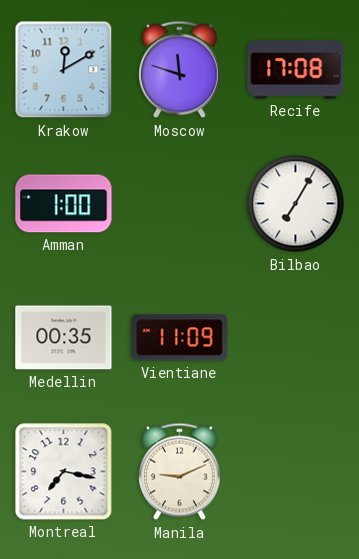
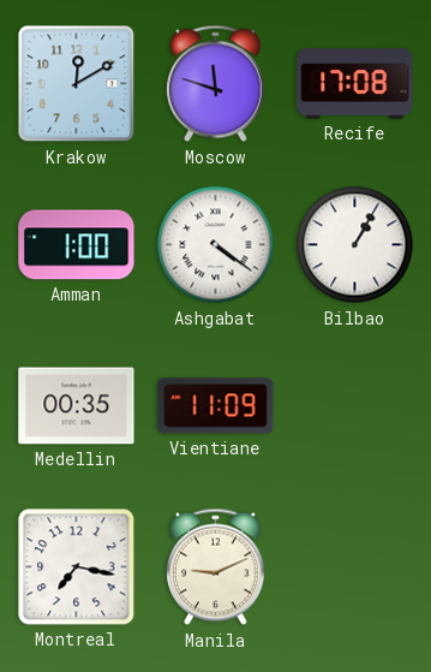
Ashgabat: none -> 4:21 (216, 245)
Bilbao: 7:05 -> 1:05 (355, 245)
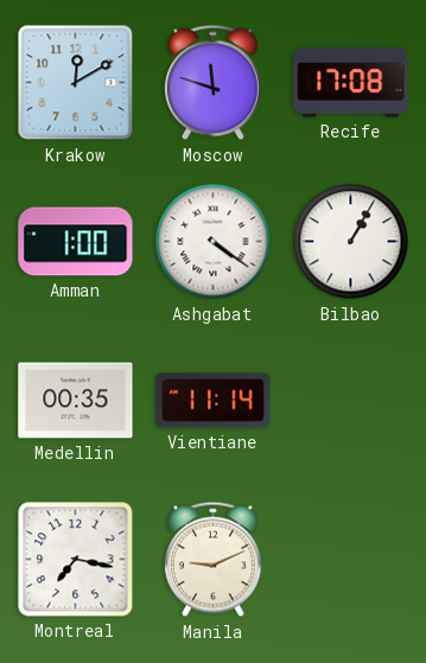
Vientiane: 11:09 -> 11:14 (214, 401)
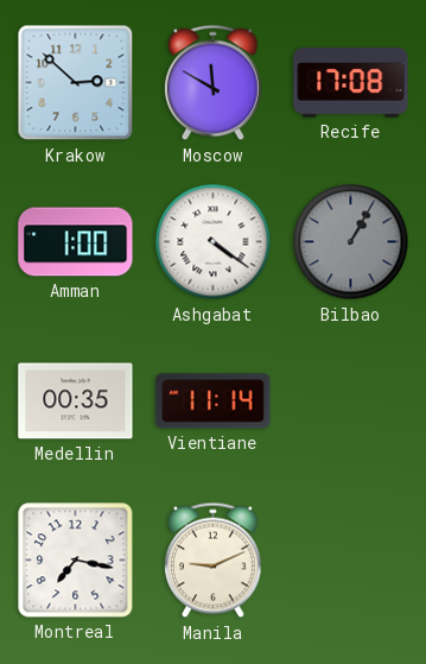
Krakow: 12:10 -> 2:52 (76, 83)
Moscow: 11:48 -> 11:50 (214, 83)
Bilbao dial: white -> grey (351, 242)
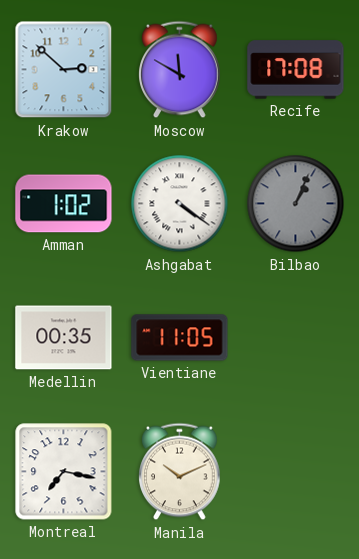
Amman: 1:00 -> 1:02 (64, 204)
Bilbao: 1:05 -> 1:04 (296, 204)
Vientiane: 11:14 -> 11:05 (180, 338)
Manila: 9:11 -> 10:11 (180, 472)
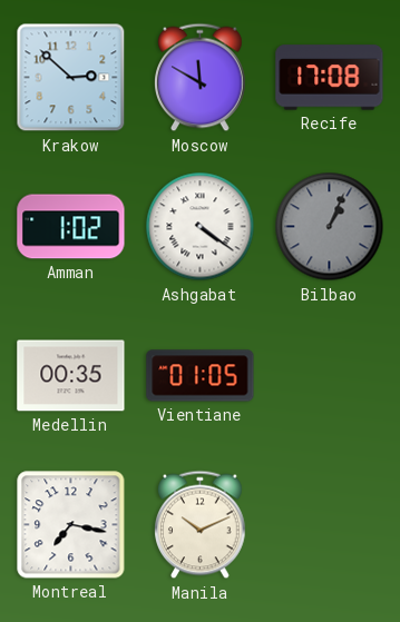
Vientiane: 11:05 -> 01:05 (201, 376)
